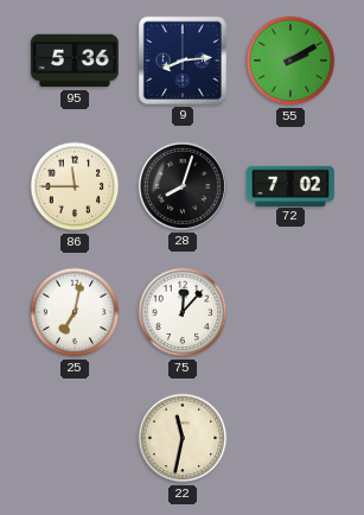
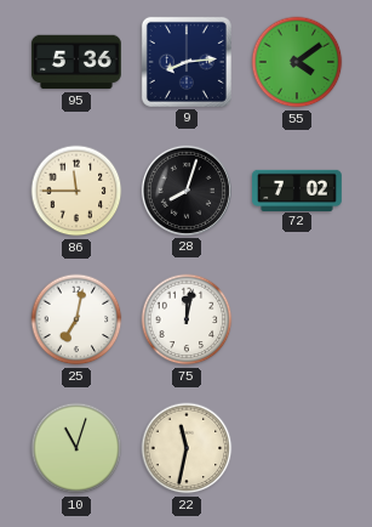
55: 2:10 -> 4:09 (297, 62)
75: 12:07 -> 12:02 (187, 319)
10: none -> 11:03 (76, 448)
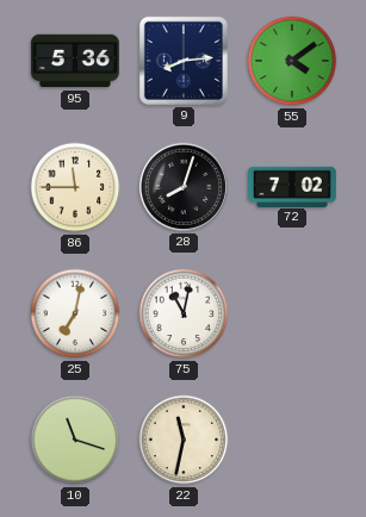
75: 12:02 -> 11:02 (184, 313)
10: 11:03 -> 11:18 (75, 440)
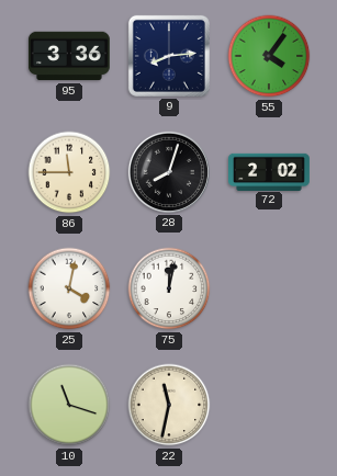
95: 5:36 -> 3:36 (69, 56)
55: 4:09 -> 4:06 (269, 56)
72: 7:02 -> 2:02 (270, 171)
25: 7:02 -> 4:02 (69, 288)
75: 11:02 -> 12:02 (169, 288)
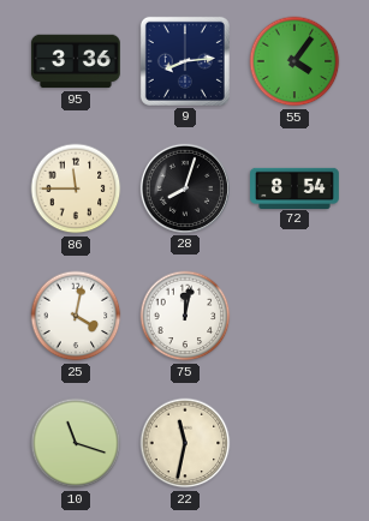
72: 2:02 -> 8:54 (296, 187)
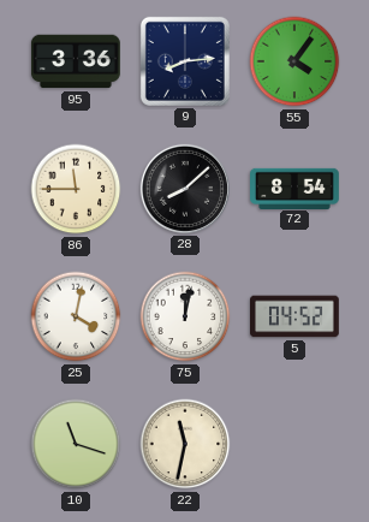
28: 8:03 -> 8:08 (185, 189)
5: none -> 04:52 (296, 316)
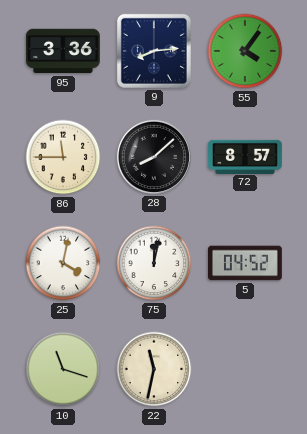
72: 8:54 -> 8:57 (246, 156)
